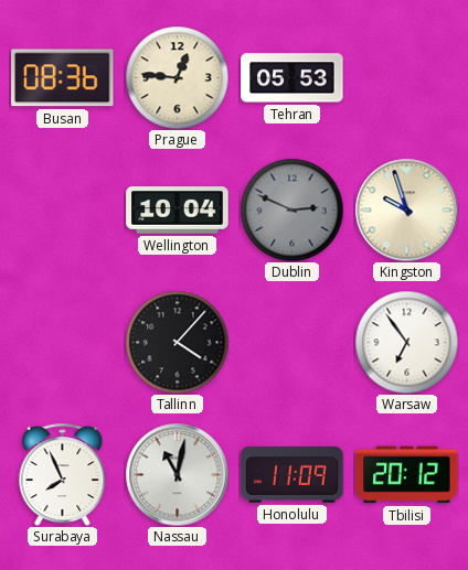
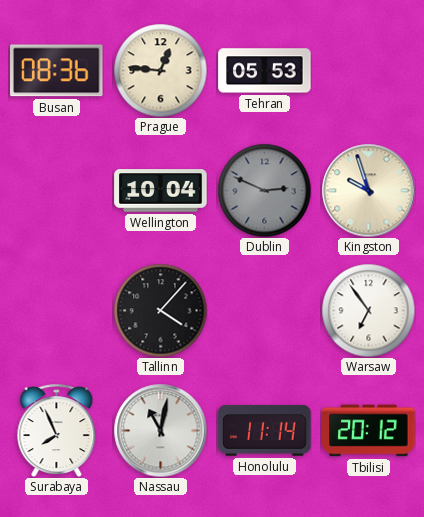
Honolulu: 11:09 -> 11:14 (265, 431)
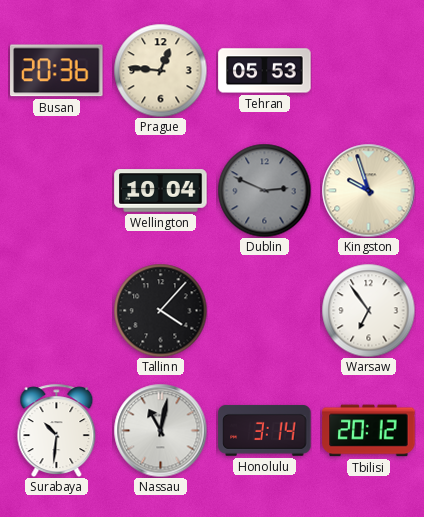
Busan: 08:36 -> 20:36 (57, 71)
Surabaya: 7:56 -> 10:31 (57, 430)
Honolulu: 11:14 -> 3:14 (265, 431)
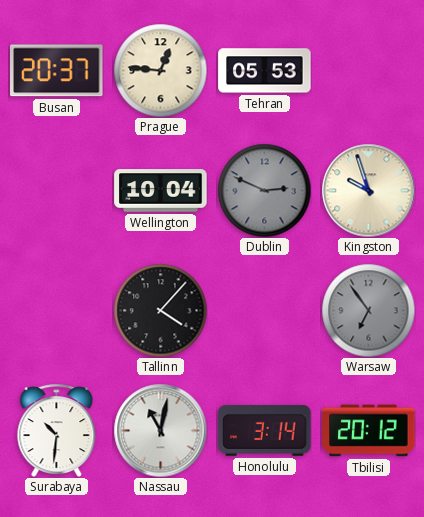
Busan: 20:36 -> 20:37 (57, 71)
Warsaw dial: white -> grey (368, 310)
